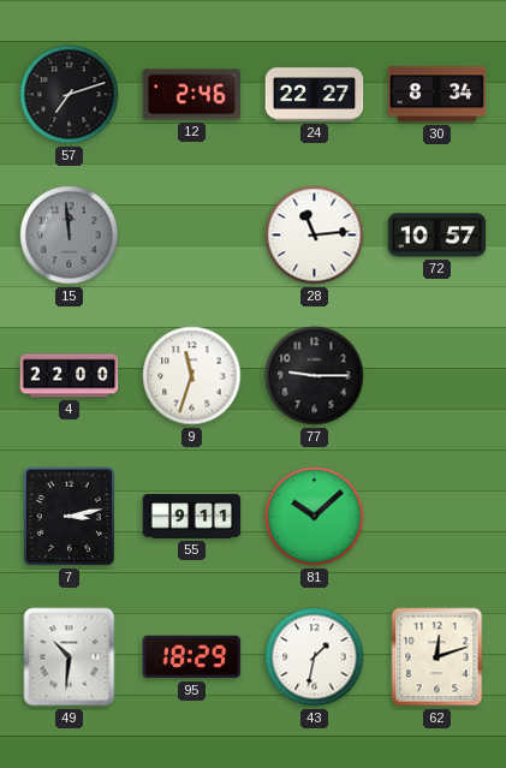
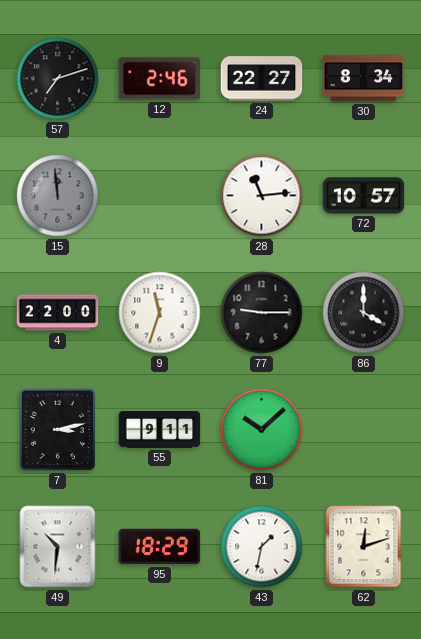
86: none -> 4:00 (364, 313)
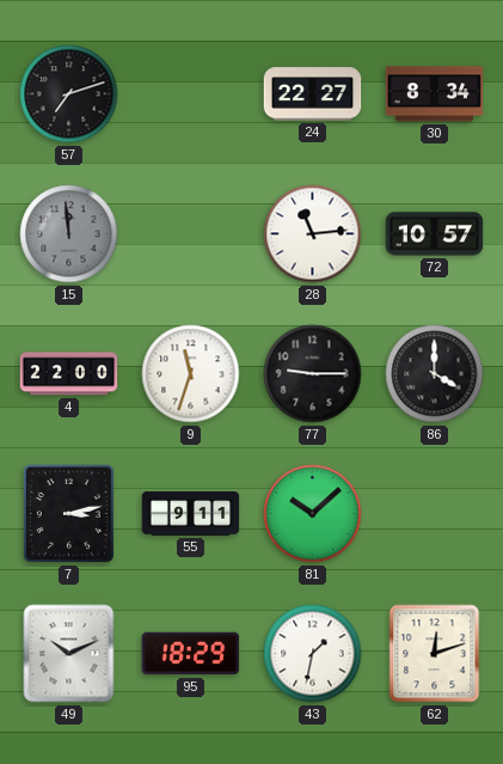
12: 2:46 -> none (160, 79)
49: 10:31 -> 10:11 (69, 654)
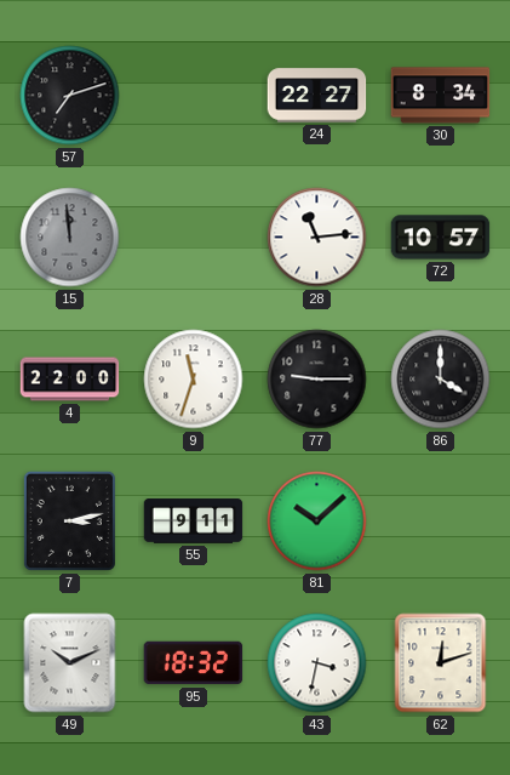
95: 18:29 -> 18:32 (194, 663)
43: 1:32 -> 3:32 (317, 663)
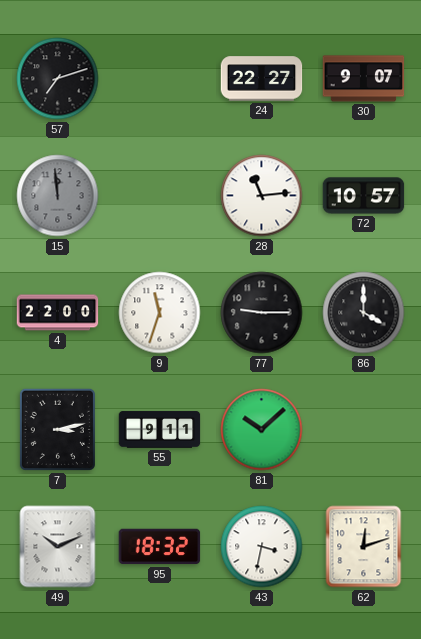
30: 8:34 -> 9:07 (364, 79)
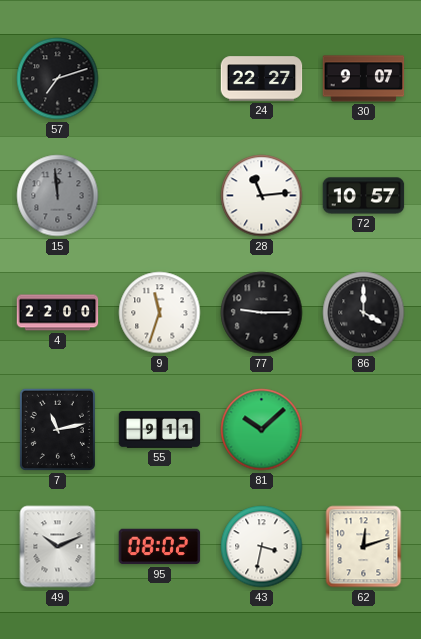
7: 3:13 -> 11:13 (57, 429)
95: 18:32 -> 08:02 (160, 547)
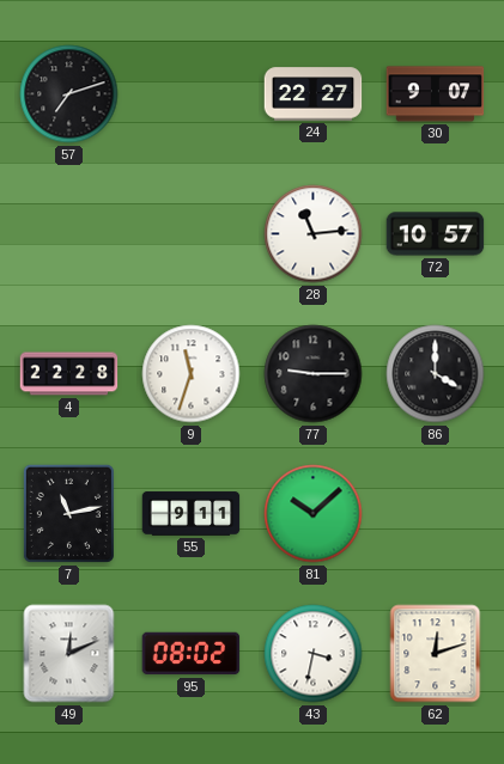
15: 11:59 -> none (58, 196)
4: 22:00 -> 22:28 (69, 374)
49: 10:11 -> 12:11 (69, 654)
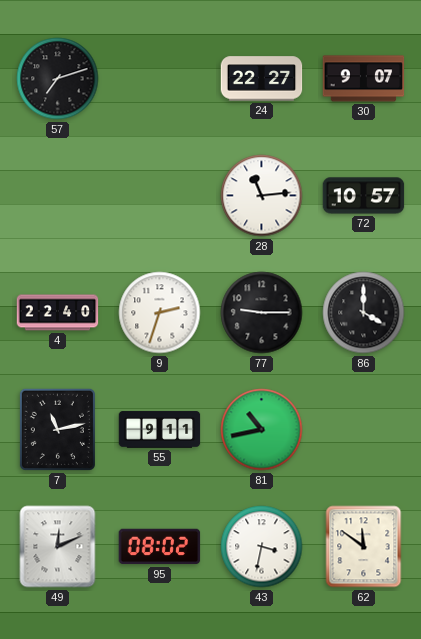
4: 22:28 -> 22:40 (58, 313)
9: 11:33 -> 2:33 (160, 313)
81: 10:08 -> 10:43 (262, 430)
62: 12:12 -> 11:51 (364, 547)
